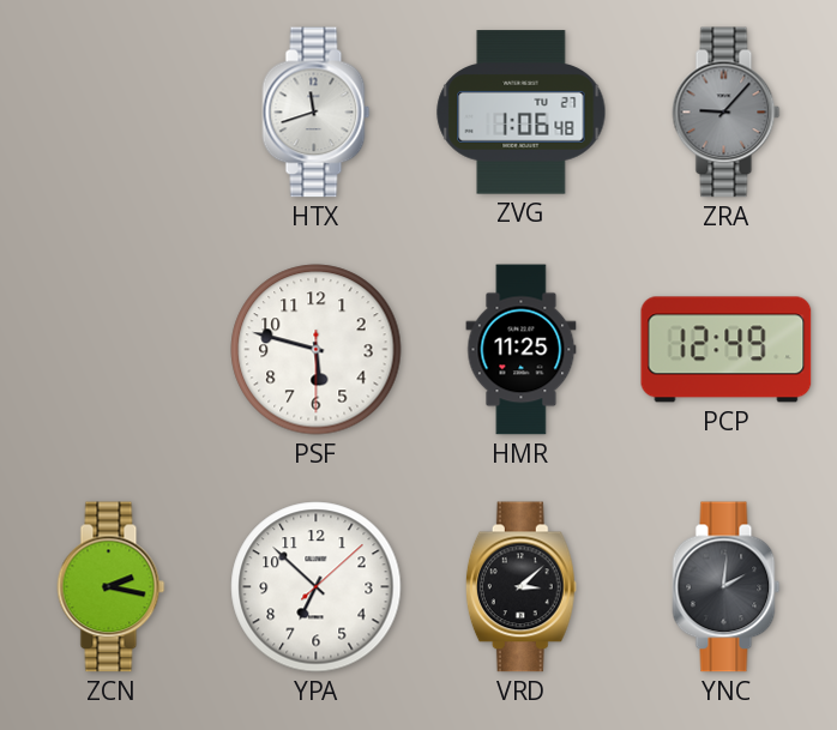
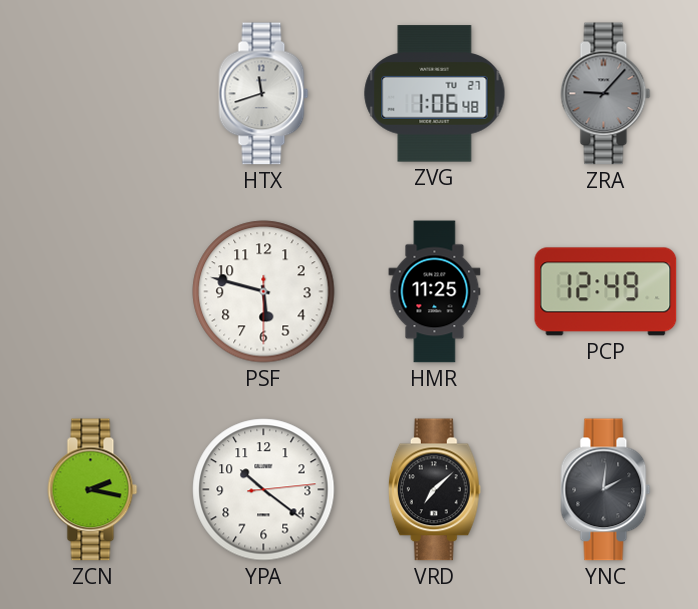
YPA: 6:52 -> 10:21 (264, 490)
VRD: 3:08 -> 7:08 (434, 490)
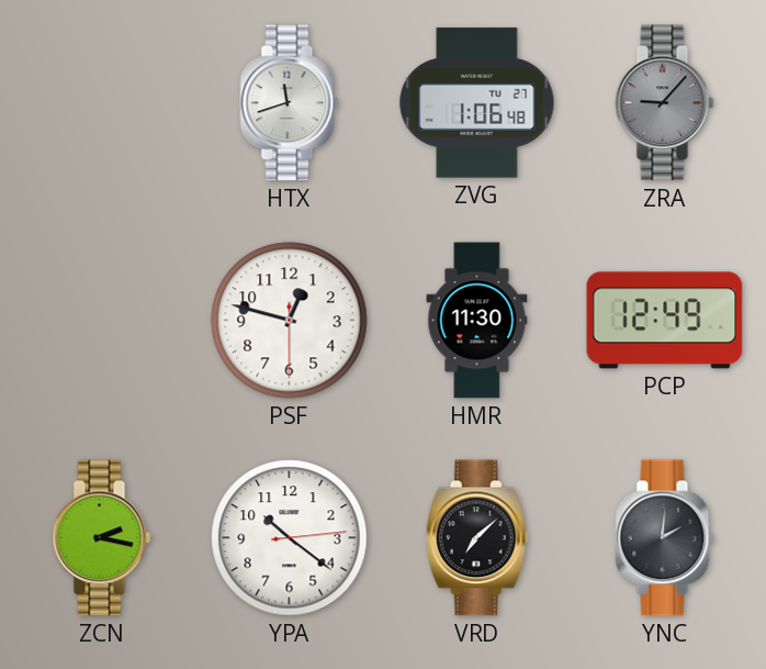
PSF: 5:47 -> 12:47 (290, 321)
HMR: 11:25 -> 11:30 (477, 321)
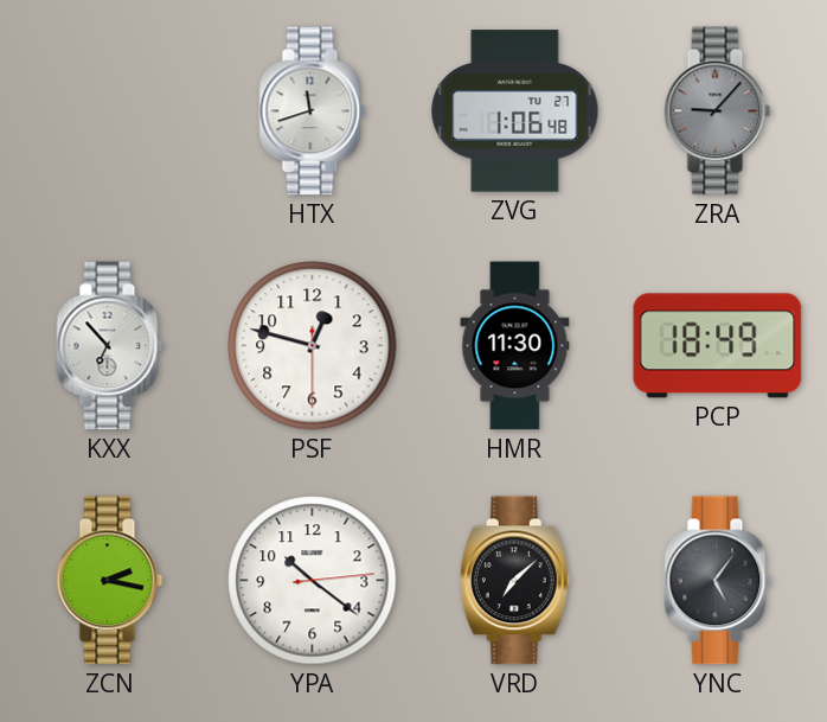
KXX: none -> 6:53 (110, 346)
PCP: 12:49 -> 18:49 (718, 346)
YNC: 2:01 -> 5:06 (718, 581)
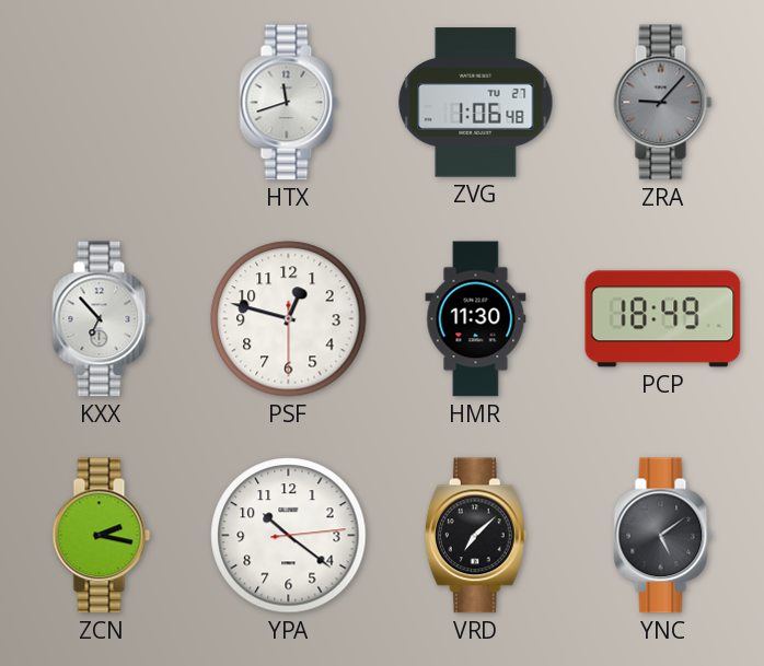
YNC: 5:06 -> 5:09 (663, 536)
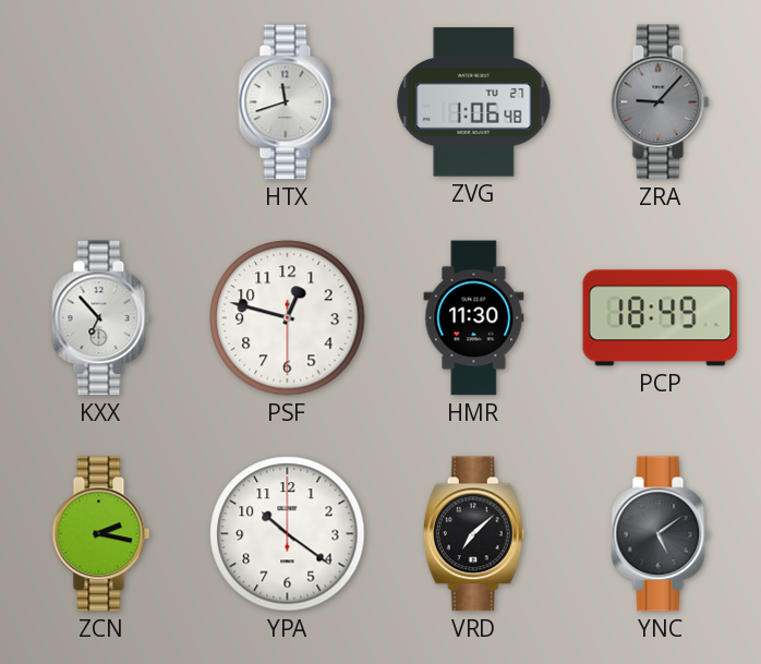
YPA: 10:21:14 -> 10:21:00 (288, 534)
